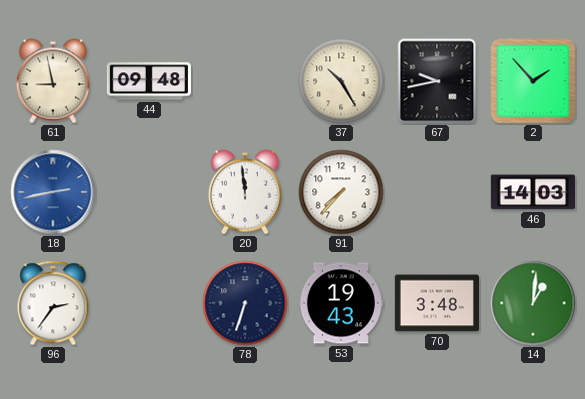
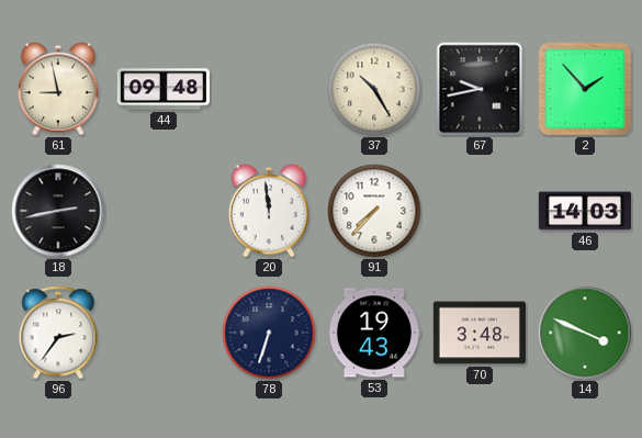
18 dial: blue -> black (58, 211)
14: 1:01 -> 3:49 (585, 333)
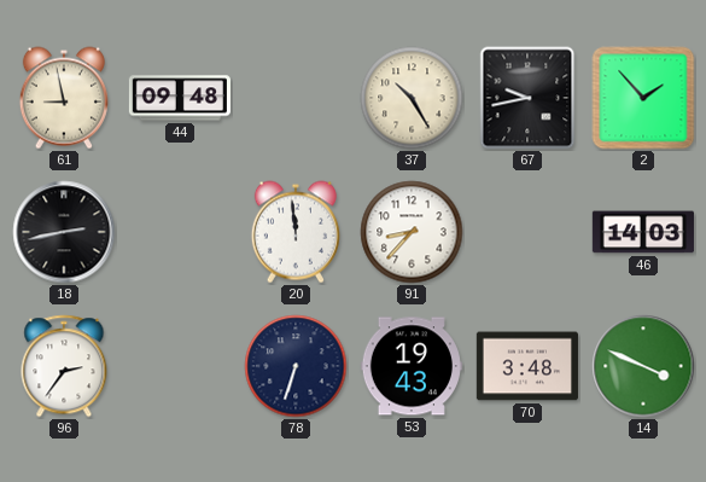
91: 7:37 -> 8:37 (412, 232)
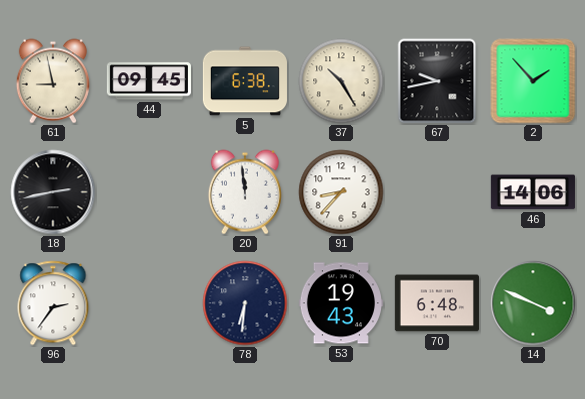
44: 09:48 -> 09:45 (149, 81)
5: none -> 6:38 (245, 81)
46: 14:03 -> 14:06 (533, 192)
78: 6:33 -> 6:31 (245, 303)
70: 3:48 -> 6:48 (437, 303)
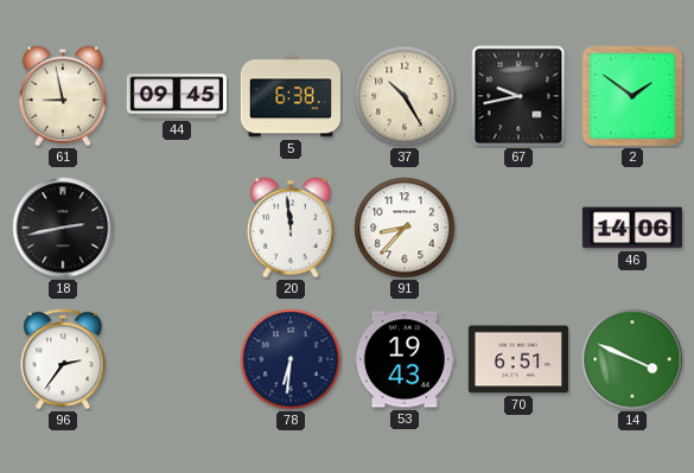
2: 1:53 -> 1:51 (632, 96)
70: 6:48 -> 6:51 (518, 359)
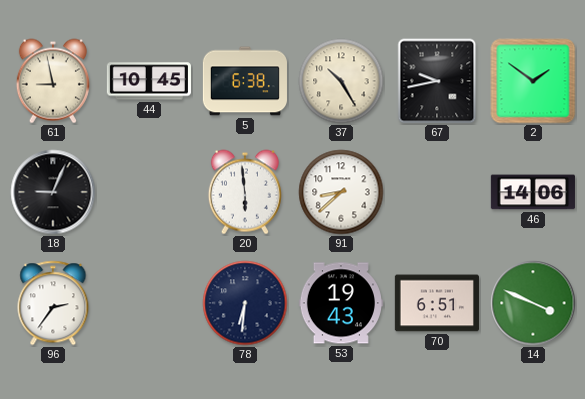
44: 09:45 -> 10:45 (149, 81)
18: 2:43 -> 9:04 (53, 192)
20: 11:59 -> 5:59 (245, 192)
91: 8:37 -> 8:38 (341, 192)
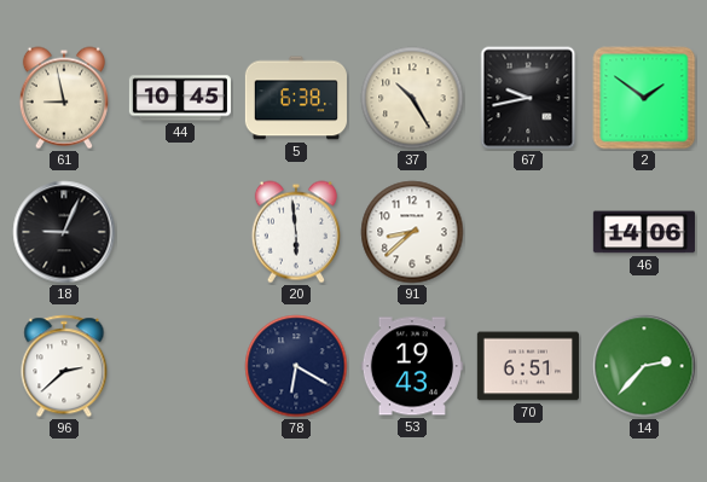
96: 2:36 -> 2:38 (64, 366)
78: 6:31 -> 6:20 (296, 366)
14: 3:49 -> 2:37 (644, 366)
